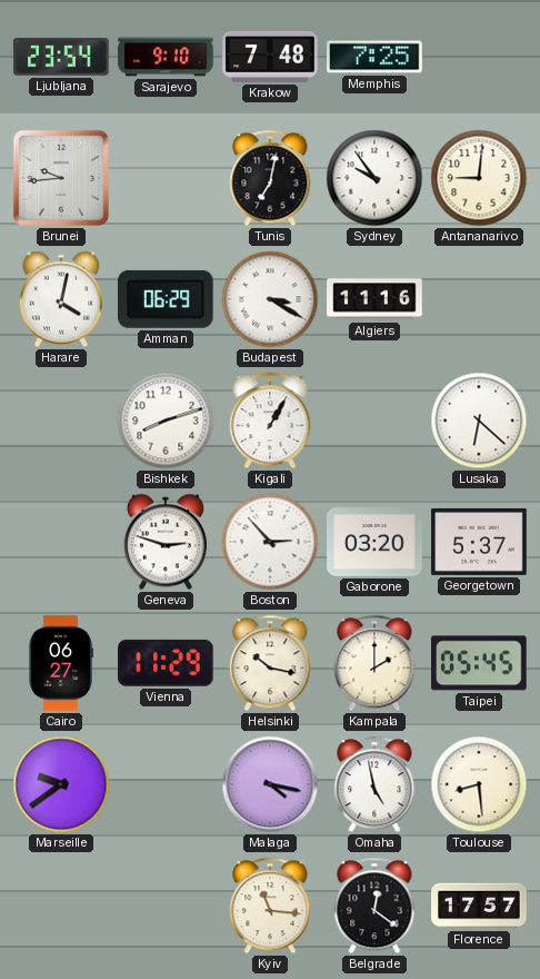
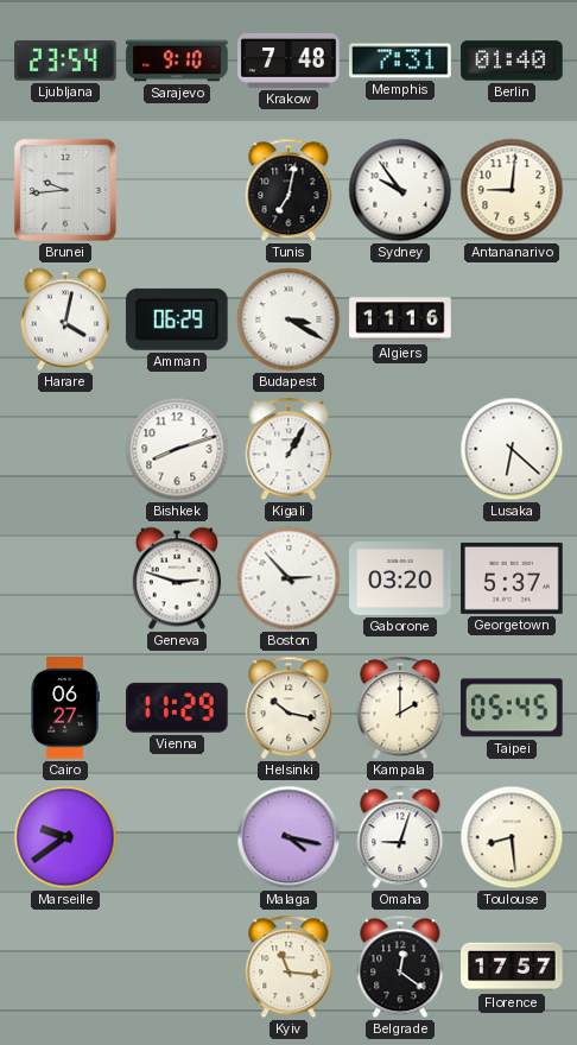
Memphis: 7:25 -> 7:31 (400, 61)
Berlin: none -> 01:40 (512, 61)
Omaha: 4:58 -> 9:03 (400, 837)
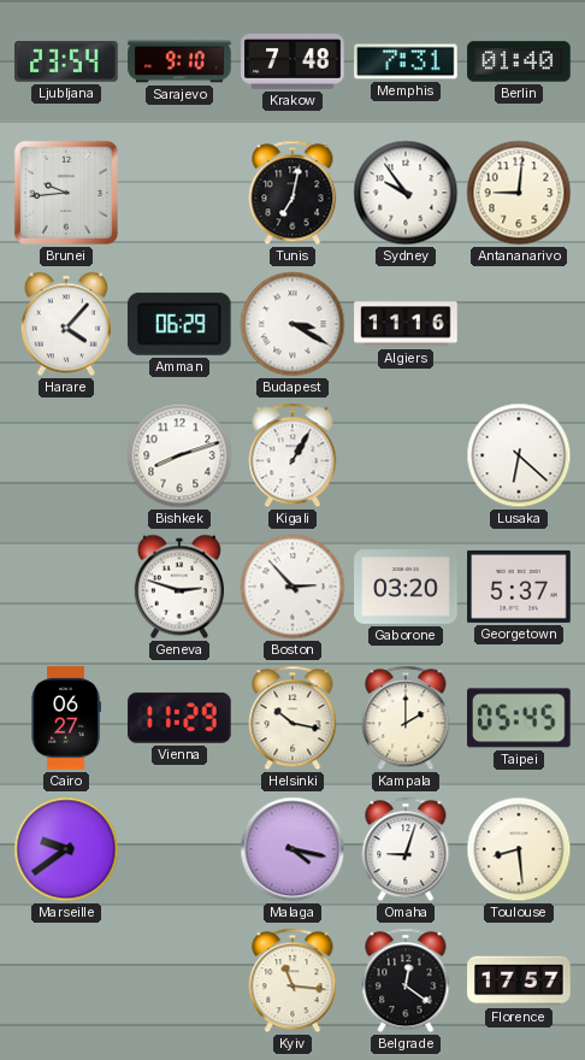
Harare: 4:02 -> 4:07 (66, 324)
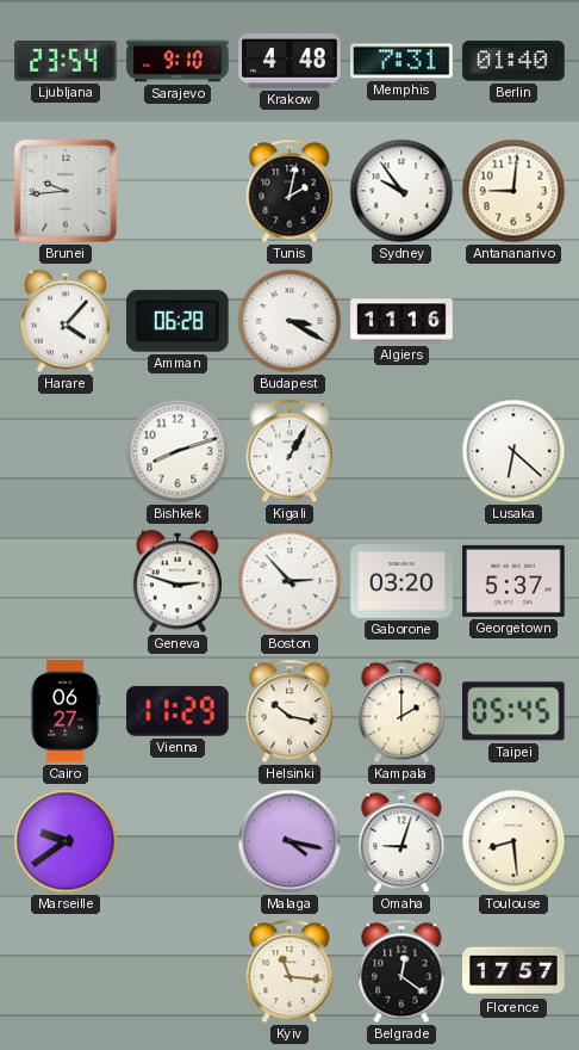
Krakow: 7:48 -> 4:48 (289, 61)
Tunis: 7:02 -> 2:02 (289, 191)
Amman: 06:29 -> 06:28 (178, 321)
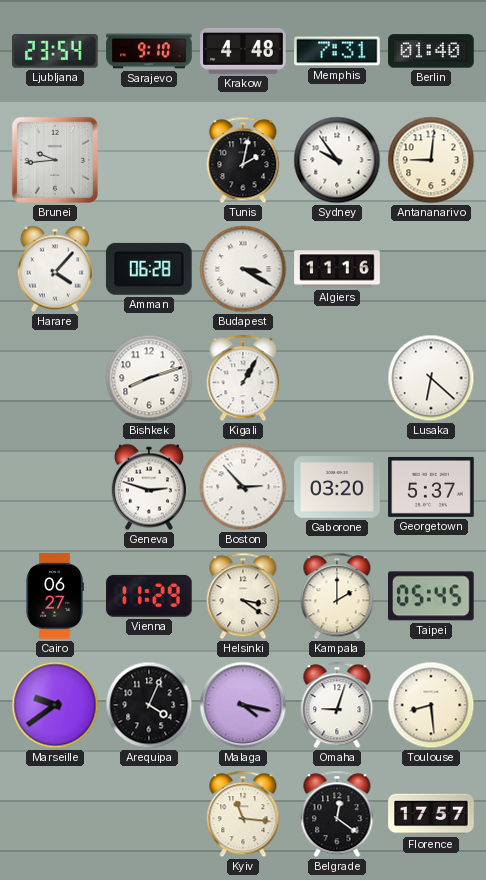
Helsinki: 10:17 -> 3:21 (243, 596)
Arequipa: none -> 4:04 (149, 705)
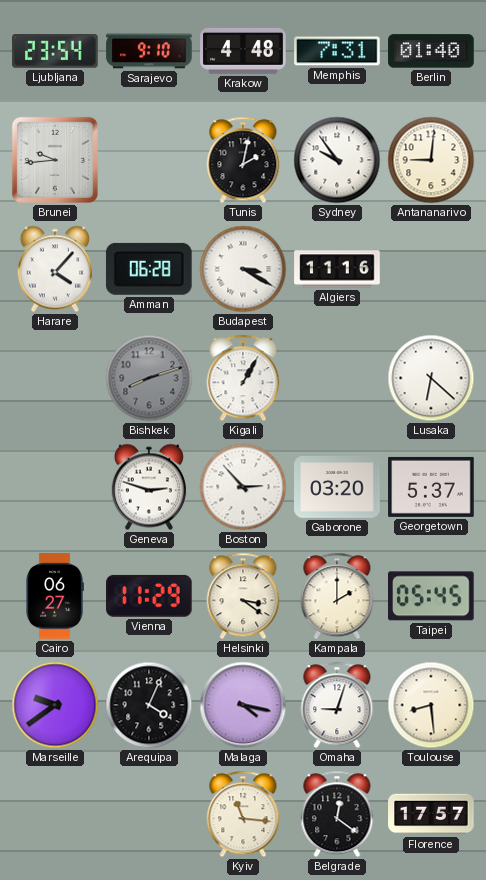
Bishkek dial: white -> grey (149, 378)
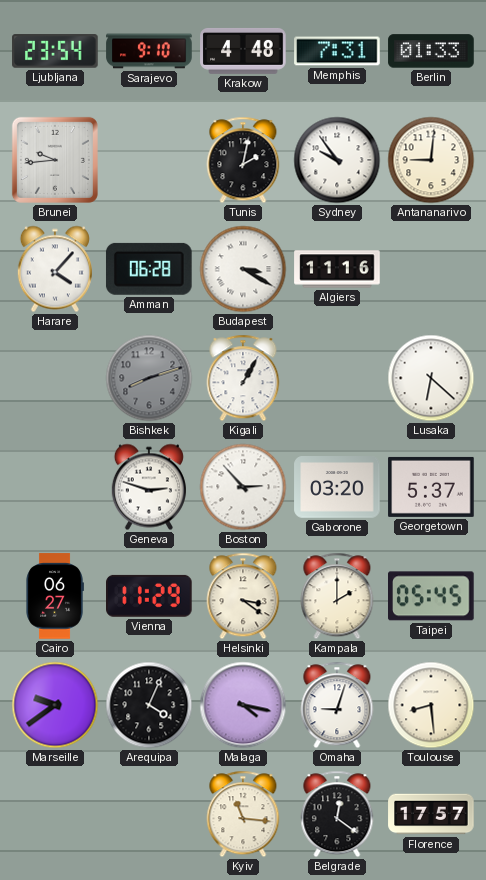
Berlin: 01:40 -> 01:33 (431, 51)
